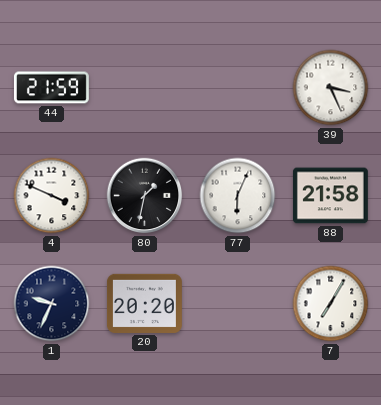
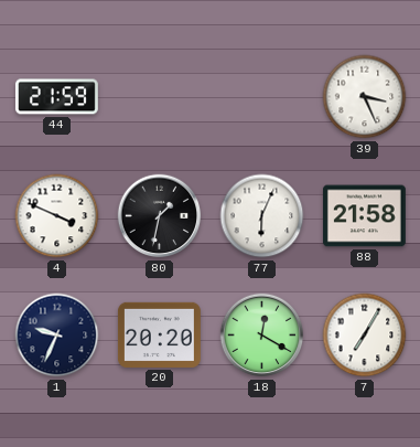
18: none -> 12:20 (262, 336)
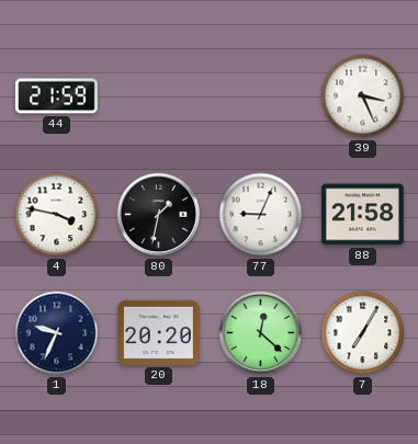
4: 3:49 -> 3:47 (57, 215)
77: 6:04 -> 9:04 (261, 215)
18: 12:20 -> 12:22 (261, 333)
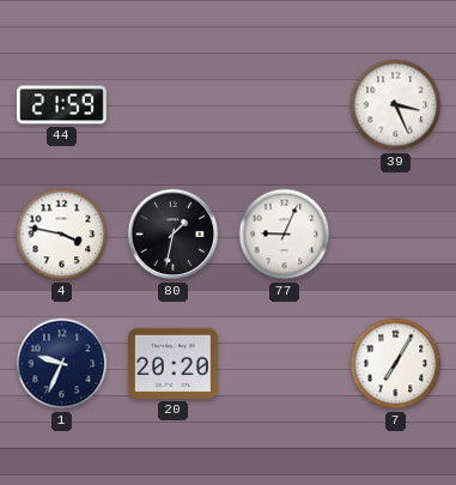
88: 21:58 -> none (362, 215)
18: 12:22 -> none (261, 333)
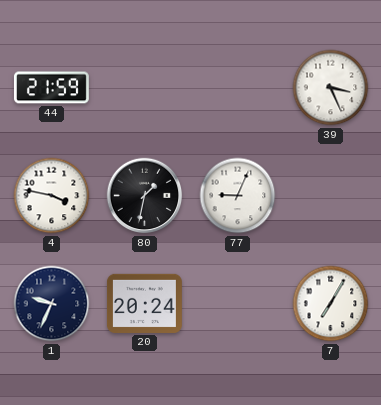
20: 20:20 -> 20:24 (144, 303)
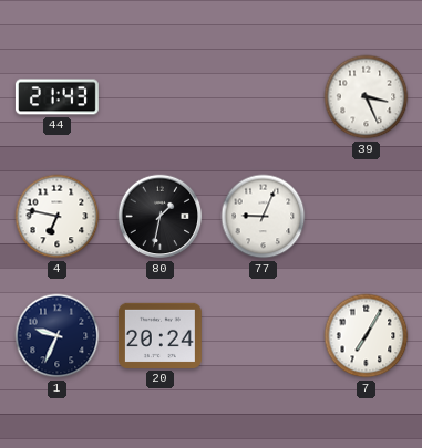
44: 21:59 -> 21:43 (56, 97)
4: 3:47 -> 6:47 (58, 217)
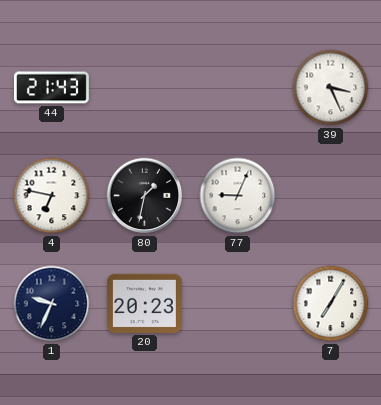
20: 20:24 -> 20:23 (144, 303)
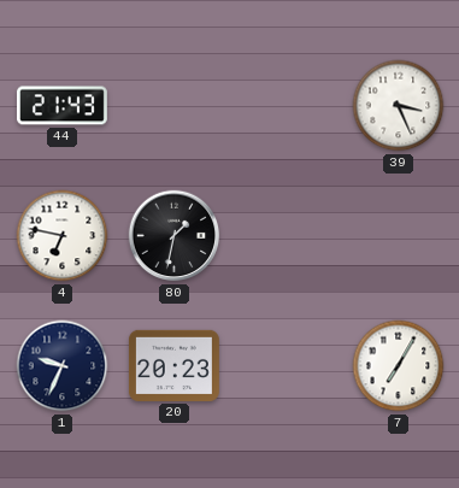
77: 9:04 -> none (238, 196)
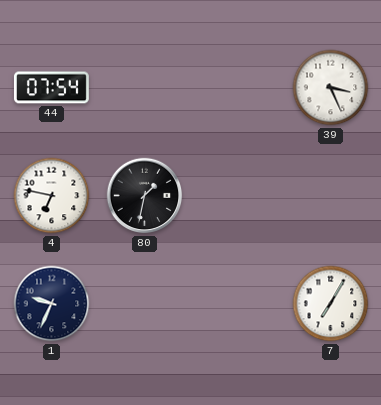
44: 21:43 -> 07:54 (51, 88)
20: 20:23 -> none (173, 365)
